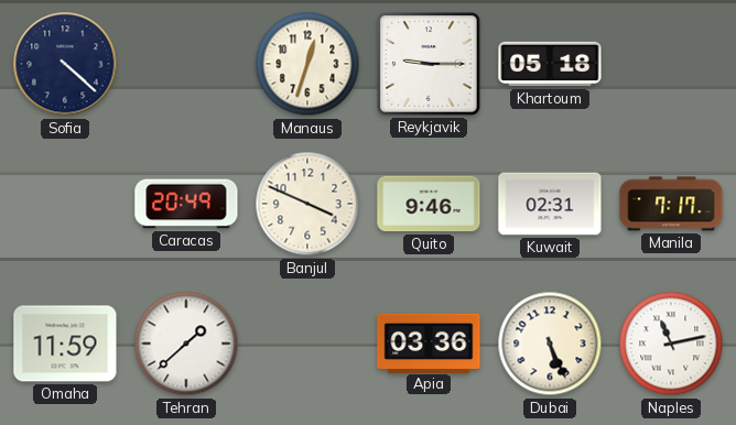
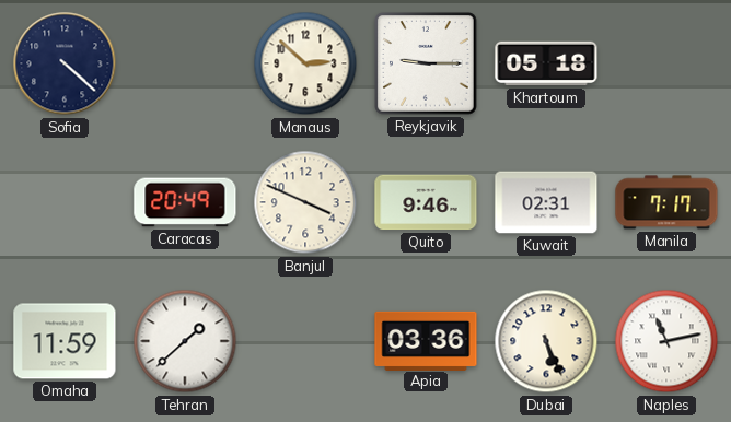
Manaus: 12:33 -> 2:52 (305, 63)
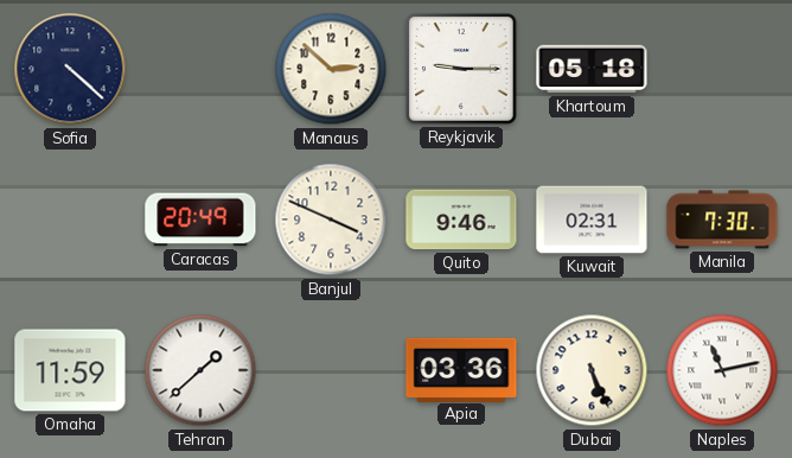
Manila: 7:17 -> 7:30 (722, 220)
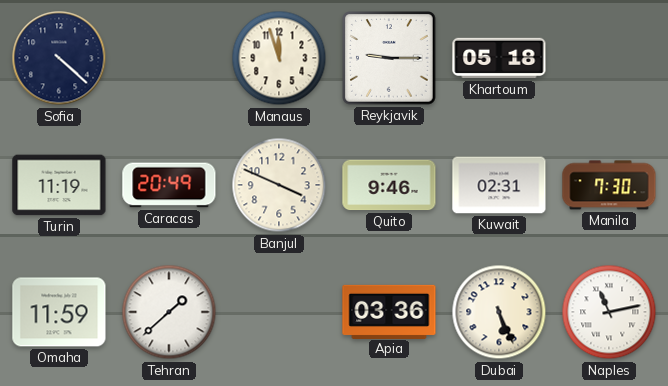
Manaus: 2:52 -> 11:57 (279, 58)
Turin: none -> 11:19 (59, 185)
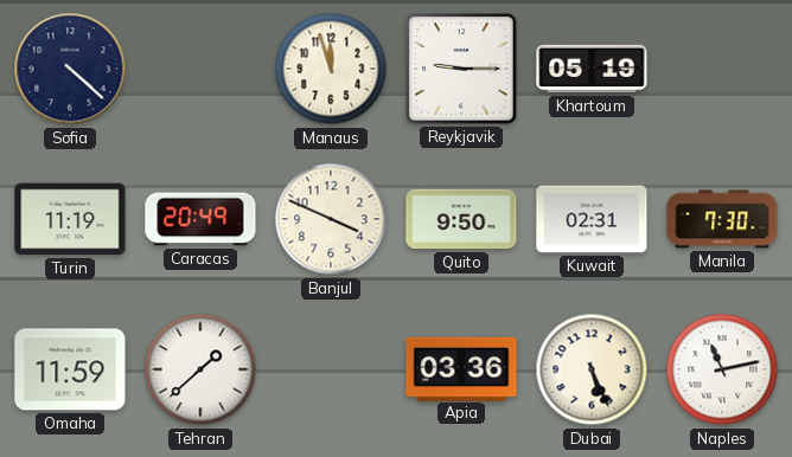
Khartoum: 05:18 -> 05:19 (592, 69)
Quito: 9:46 -> 9:50 (461, 219)
